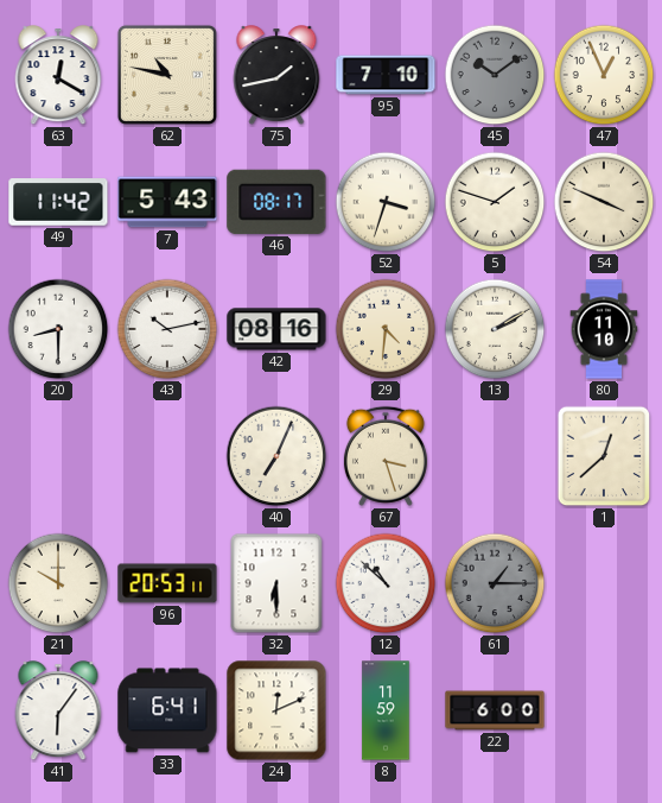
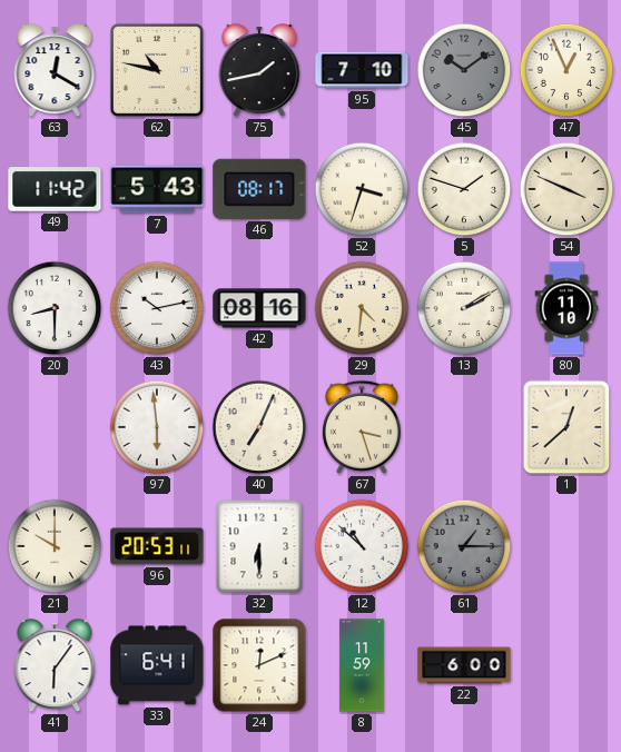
97: none -> 5:59 (157, 427)
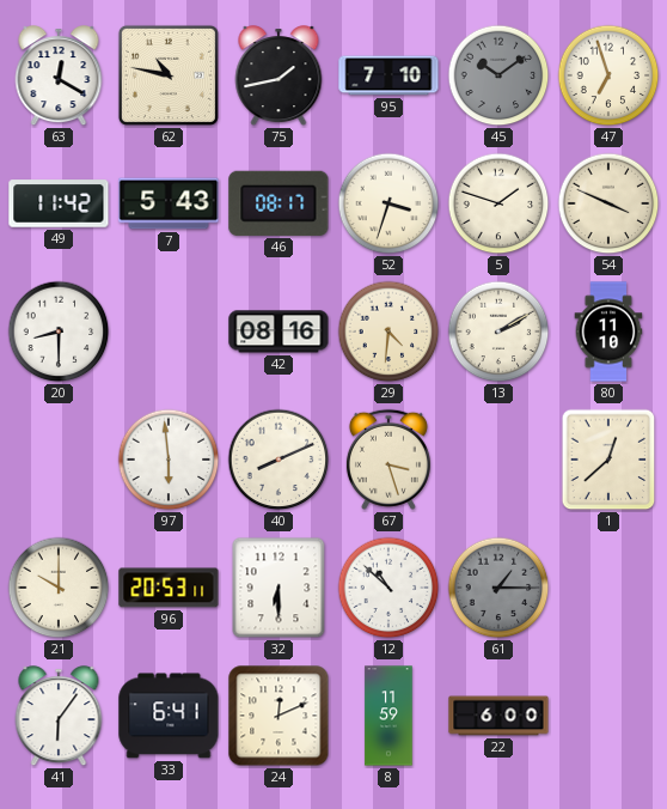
47: 12:56 -> 6:57 (608, 75)
43: 10:13 -> none (157, 308)
40: 7:04 -> 8:11 (279, 460)
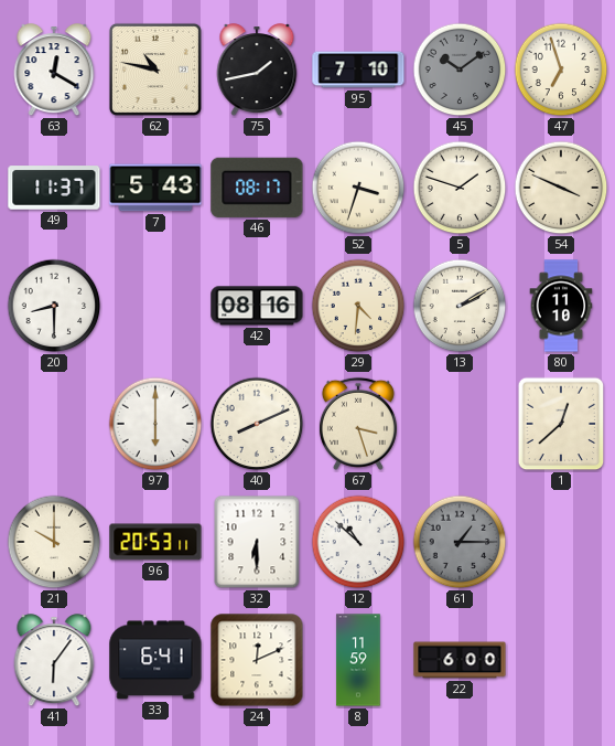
49: 11:42 -> 11:37 (54, 188)
97: 5:59 -> 6:00 (155, 424)
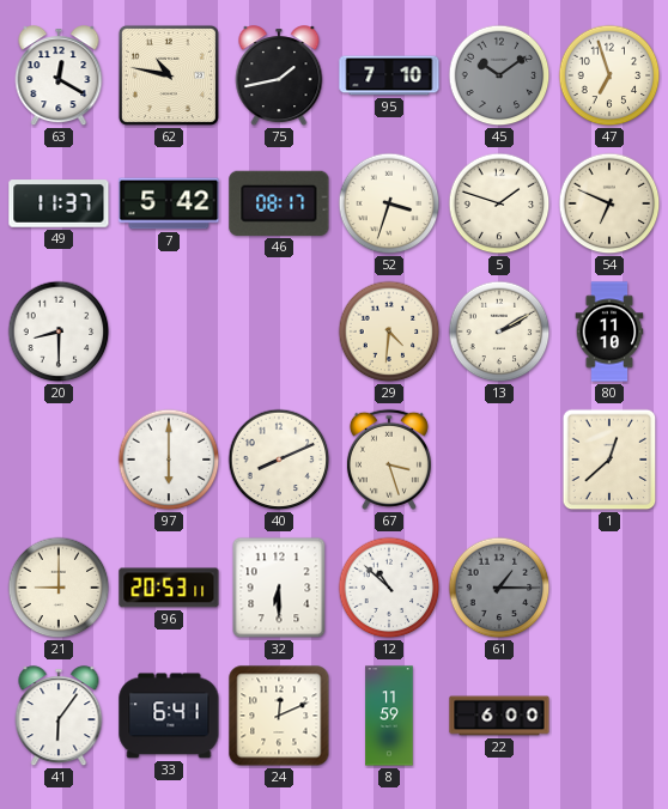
7: 5:43 -> 5:42 (169, 203)
54: 3:49 -> 6:49 (609, 203)
42: 08:16 -> none (257, 306)
21: 10:00 -> 9:00 (59, 588)
